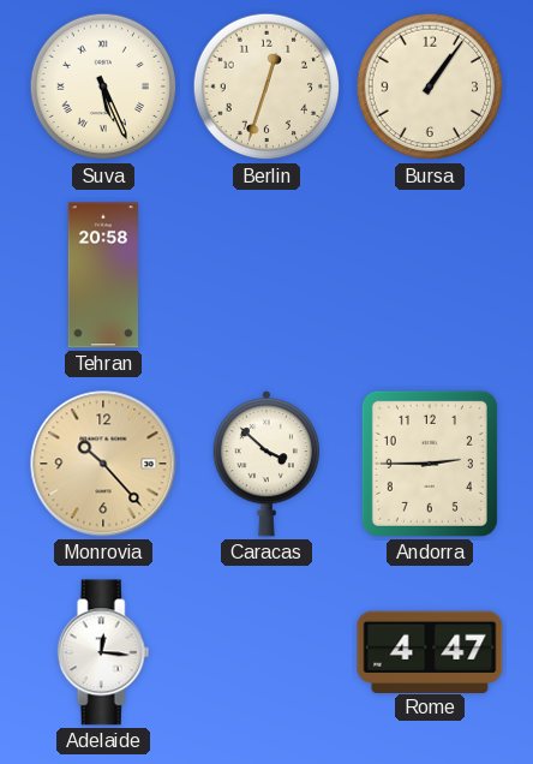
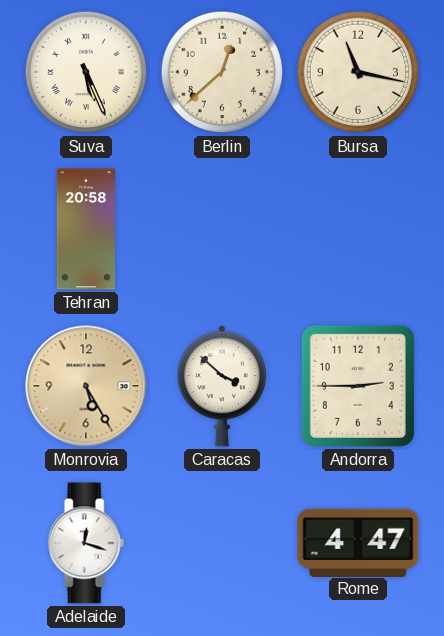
Berlin: 12:33 -> 12:38 (222, 72)
Bursa: 1:06 -> 11:17 (358, 72)
Monrovia: 10:23 -> 5:25 (86, 386)
Adelaide: 12:16 -> 12:18 (86, 543)
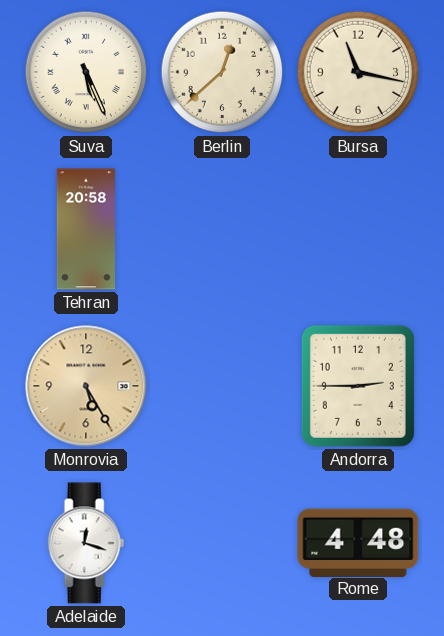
Caracas: 3:52 -> none (221, 386)
Rome: 4:47 -> 4:48 (358, 542)
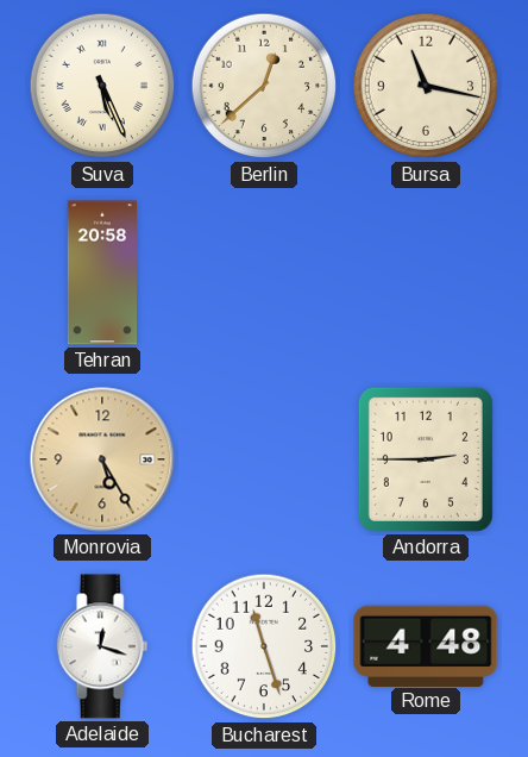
Bucharest: none -> 11:27 (264, 646)
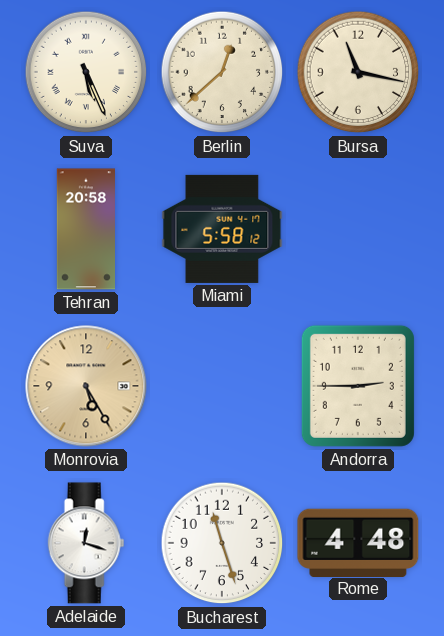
Miami: none -> 5:58 (222, 229)
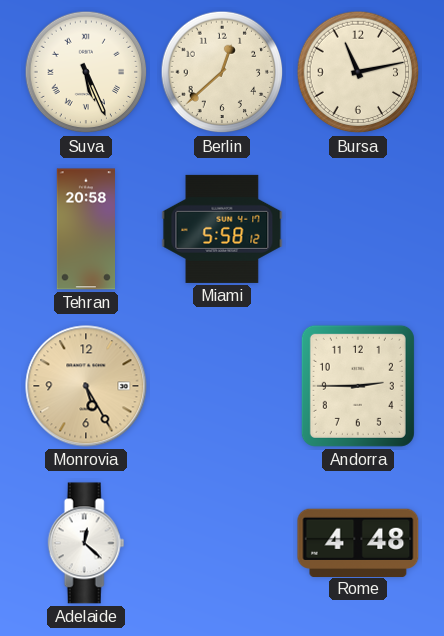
Bursa: 11:17 -> 11:13 (358, 72)
Adelaide: 12:18 -> 12:22 (86, 543)
Bucharest: 11:27 -> none (222, 543)
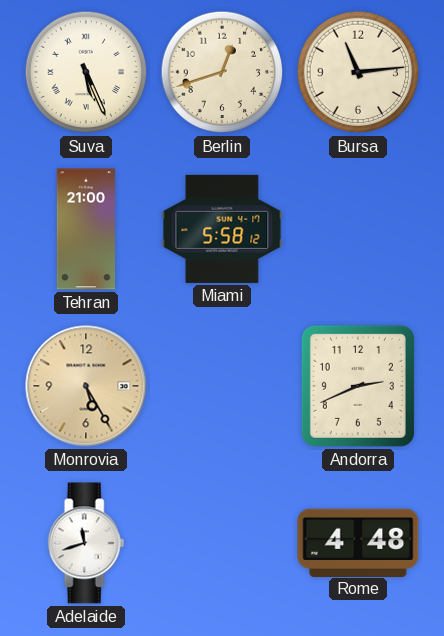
Berlin: 12:38 -> 12:42 (222, 72)
Bursa: 11:13 -> 11:14 (358, 72)
Tehran: 20:58 -> 21:00 (85, 229)
Andorra: 2:45 -> 2:41 (358, 386)
Adelaide: 12:22 -> 11:42 (86, 543)
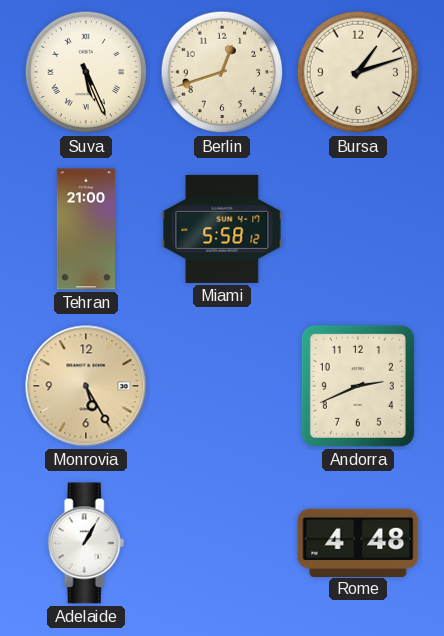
Bursa: 11:14 -> 1:12 (358, 72)
Adelaide: 11:42 -> 1:05 (86, 543)
